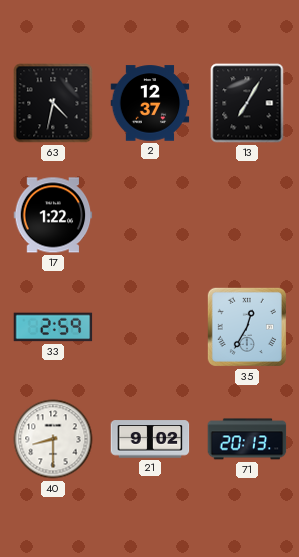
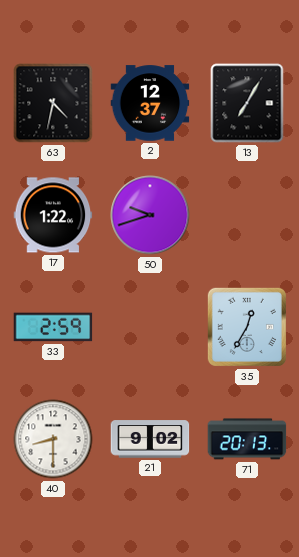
50: none -> 9:42 (150, 215)
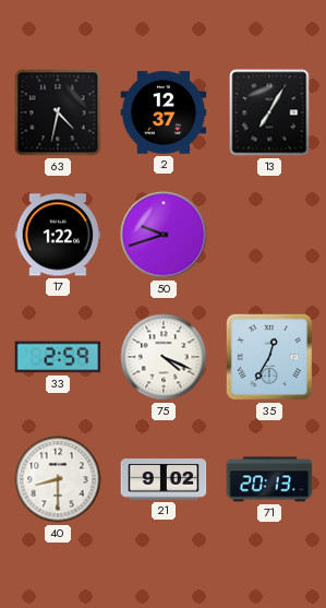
75: none -> 4:19 (164, 357)
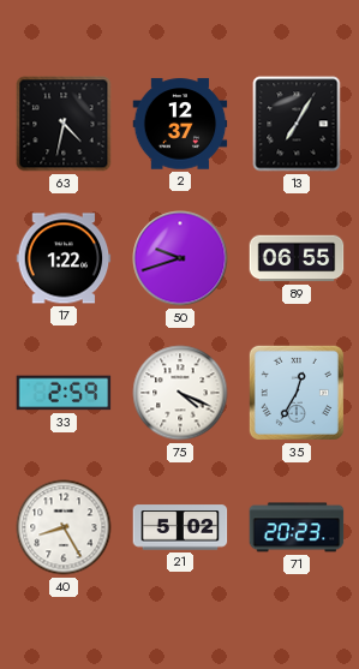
89: none -> 06:55 (297, 258)
40: 8:30 -> 8:25 (64, 527)
21: 9:02 -> 5:02 (180, 527)
71: 20:13 -> 20:23 (297, 527)
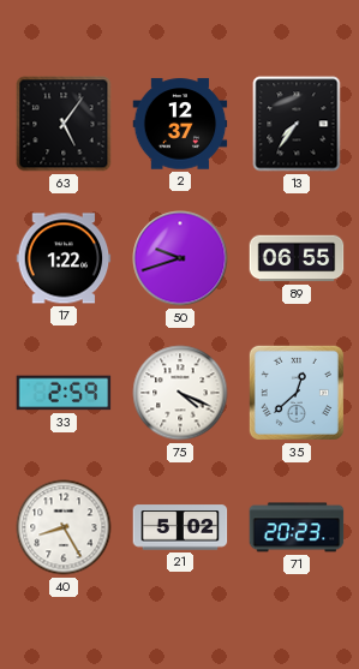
63: 4:32 -> 5:06 (64, 124)
13: 7:05 -> 7:36 (297, 124)
35: 12:35 -> 12:38 (297, 393)
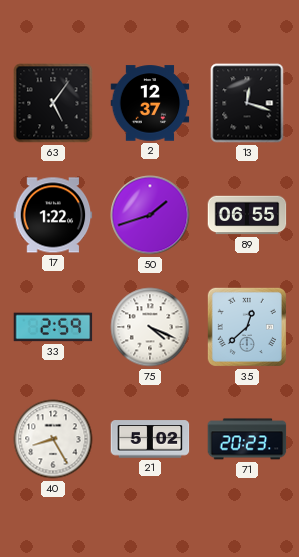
13: 7:36 -> 12:18 (247, 103)
50: 9:42 -> 1:42 (150, 215)
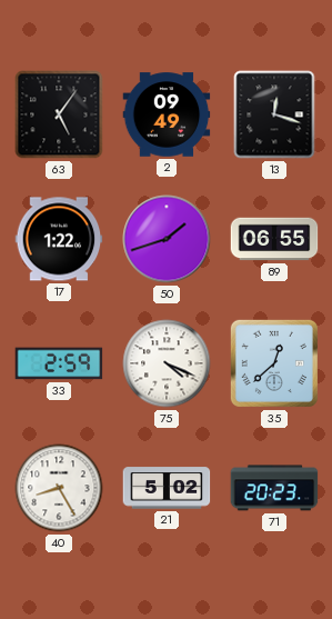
2: 12:37 -> 09:49 (167, 114)
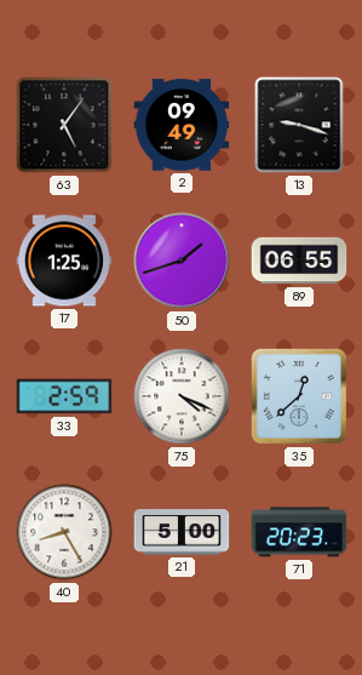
13: 12:18 -> 9:18 (299, 125)
17: 1:22 -> 1:25 (64, 261)
21: 5:02 -> 5:00 (182, 532)
